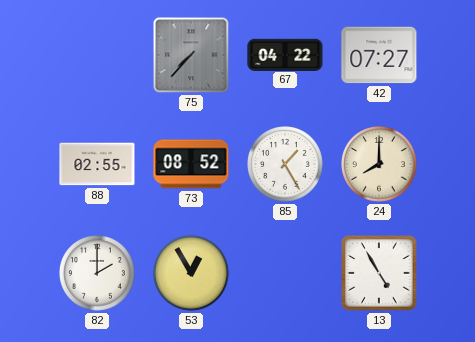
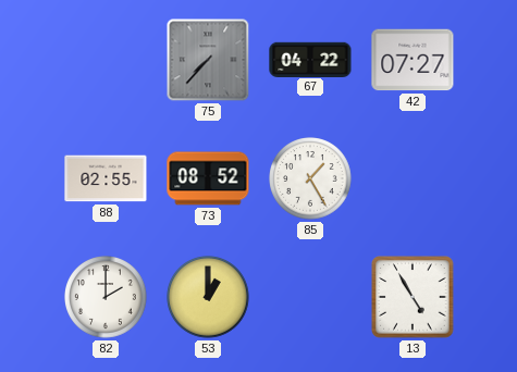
24: 8:00 -> none (379, 164)
53: 12:55 -> 1:00 (208, 297)
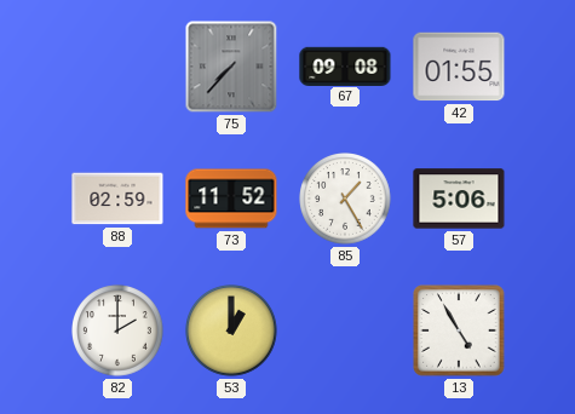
67: 04:22 -> 09:08 (345, 65)
42: 07:27 -> 01:55 (459, 67)
88: 02:55 -> 02:59 (117, 199)
73: 08:52 -> 11:52 (231, 199)
57: none -> 5:06 (459, 199)
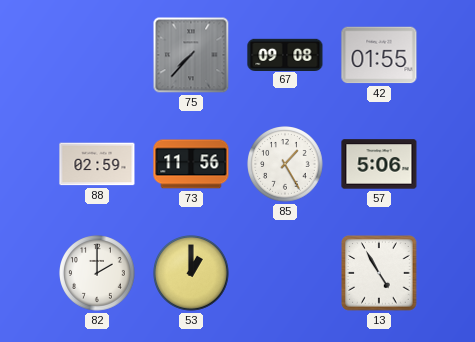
73: 11:52 -> 11:56 (191, 164)
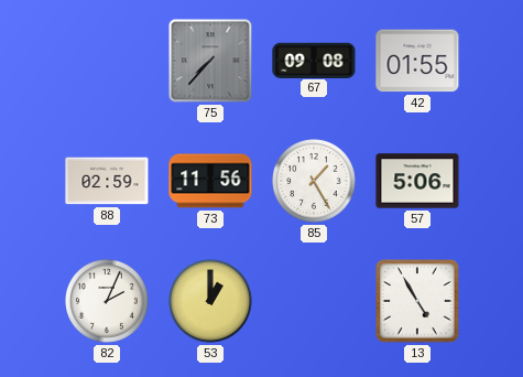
82: 2:00 -> 2:04 (107, 301)
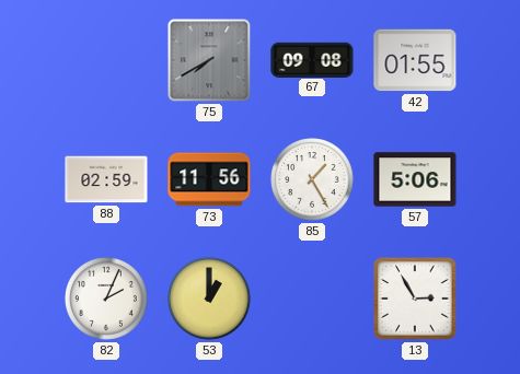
75: 7:37 -> 7:40 (209, 60)
13: 4:55 -> 2:55 (415, 299)
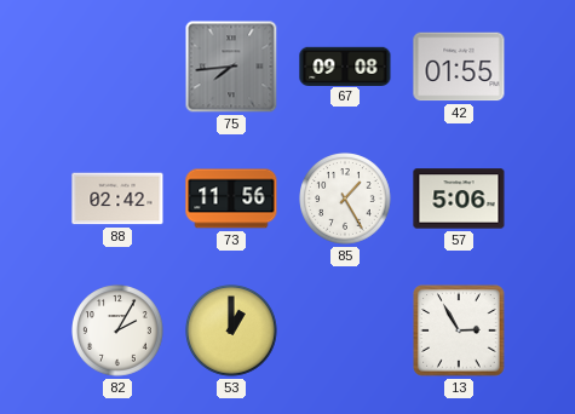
75: 7:40 -> 7:44 (231, 67)
88: 02:59 -> 02:42 (117, 199)
82: 2:04 -> 2:05 (117, 330)
